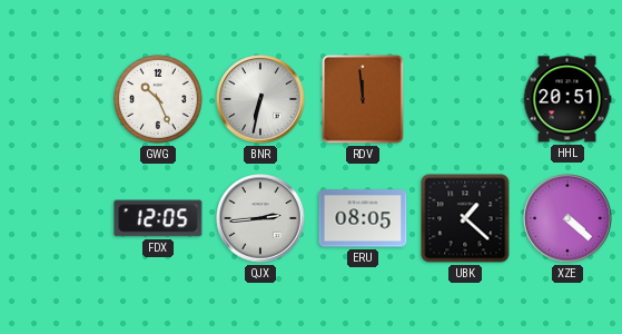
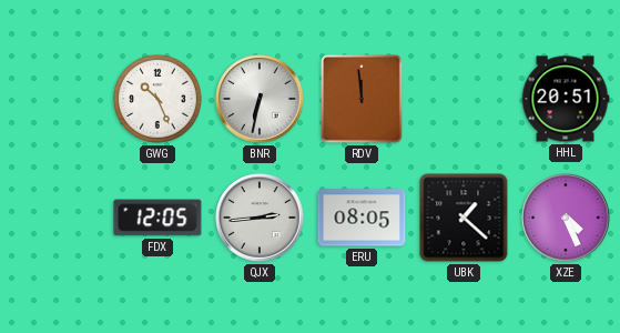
XZE: 4:22 -> 4:26 (566, 218)
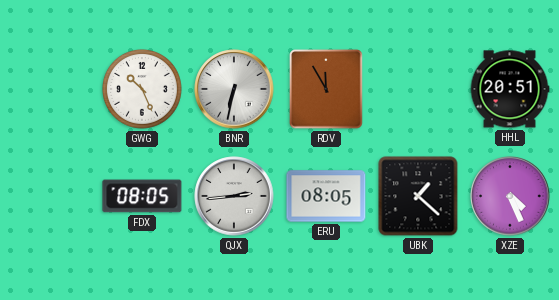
RDV: 11:59 -> 11:55 (326, 89)
FDX: 12:05 -> 08:05 (142, 196)
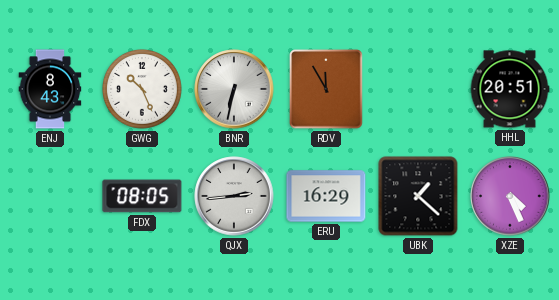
ENJ: none -> 8:43 (50, 89)
ERU: 08:05 -> 16:29 (326, 196)
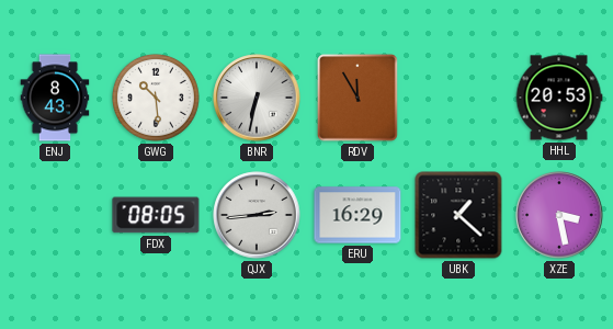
GWG: 10:26 -> 10:29 (157, 99)
HHL: 20:51 -> 20:53 (559, 98)
XZE: 4:26 -> 3:28 (559, 215)
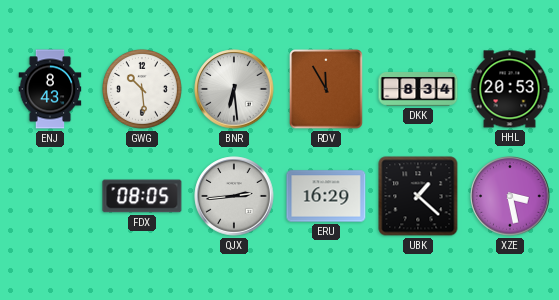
BNR: 6:32 -> 6:29 (234, 89)
DKK: none -> 8:34 (418, 89)
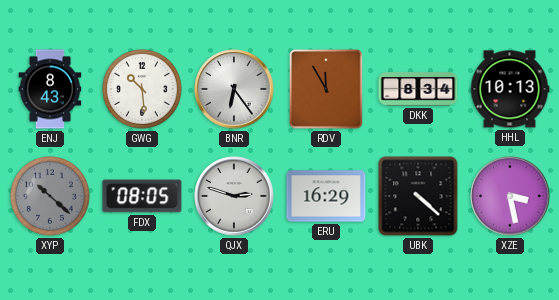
BNR: 6:29 -> 6:24 (234, 89)
HHL: 20:53 -> 10:13 (510, 89)
XYP: none -> 10:22 (51, 197)
QJX: 2:44 -> 2:48 (234, 196)
UBK: 1:22 -> 4:22 (418, 196)
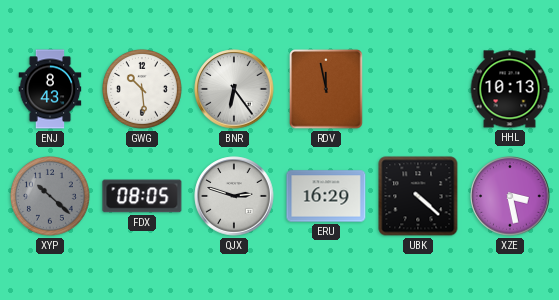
RDV: 11:55 -> 11:58 (326, 89)
DKK: 8:34 -> none (418, 89)
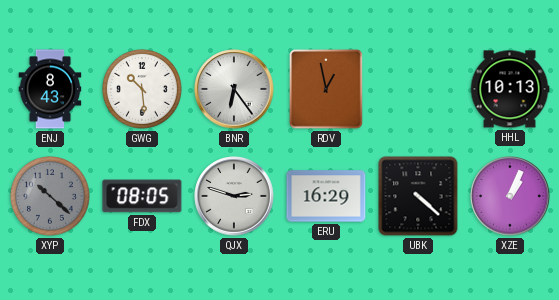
RDV: 11:58 -> 12:58 (326, 89)
XZE: 3:28 -> 1:04 (510, 196)
